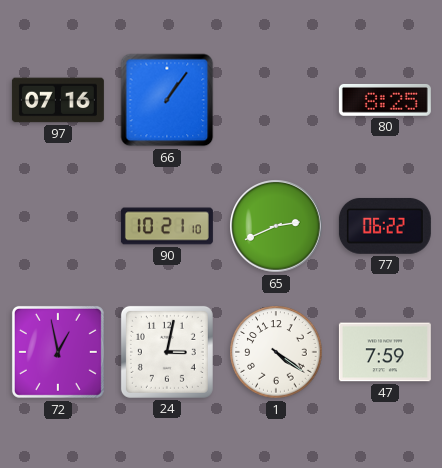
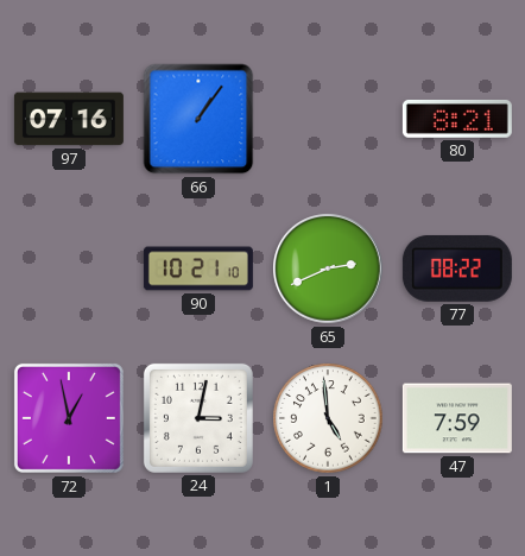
80: 8:25 -> 8:21 (457, 119)
77: 06:22 -> 08:22 (457, 268)
1: 4:21 -> 4:59 (328, 418)
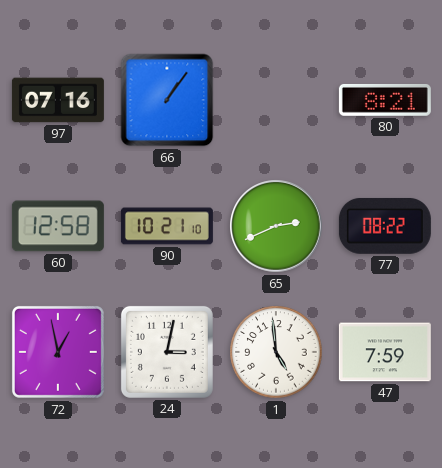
60: none -> 12:58 (58, 226)
